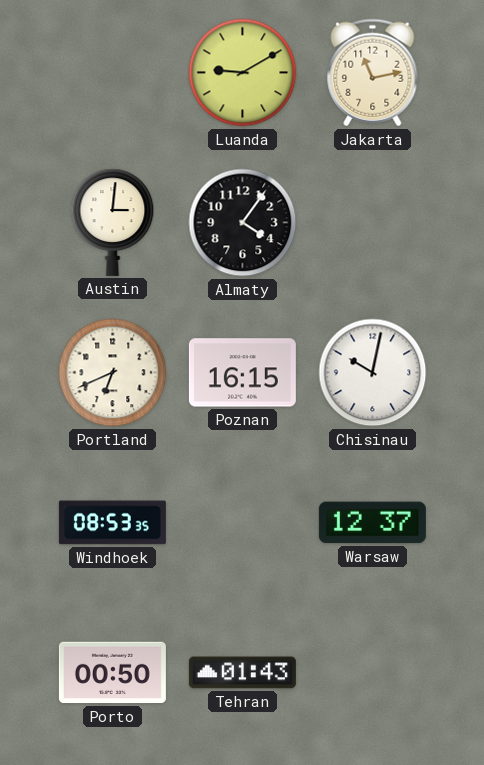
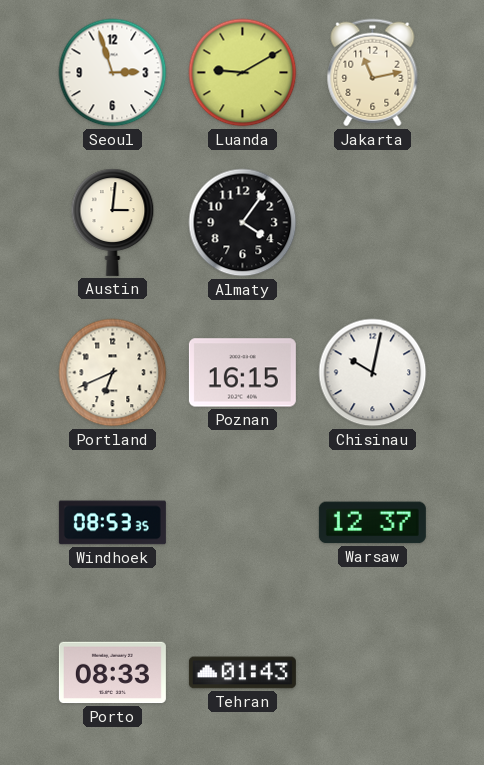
Seoul: none -> 2:57 (113, 73)
Porto: 00:50 -> 08:33 (112, 673)
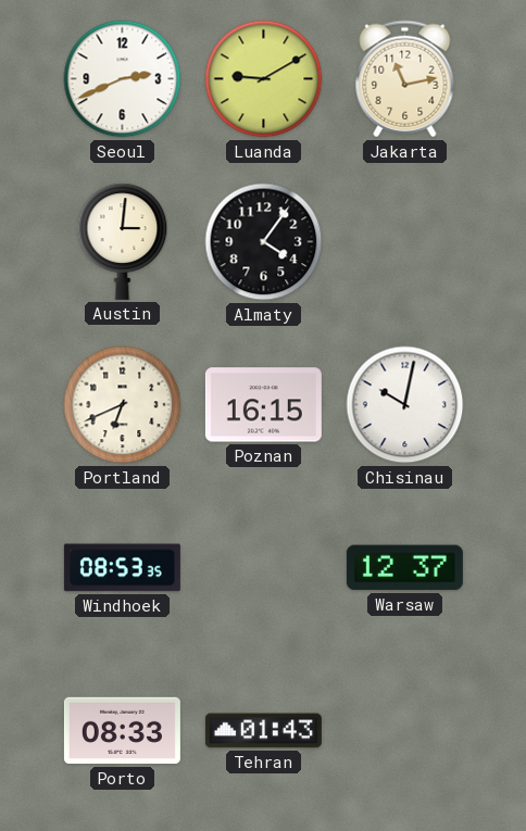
Seoul: 2:57 -> 2:41 (123, 79)
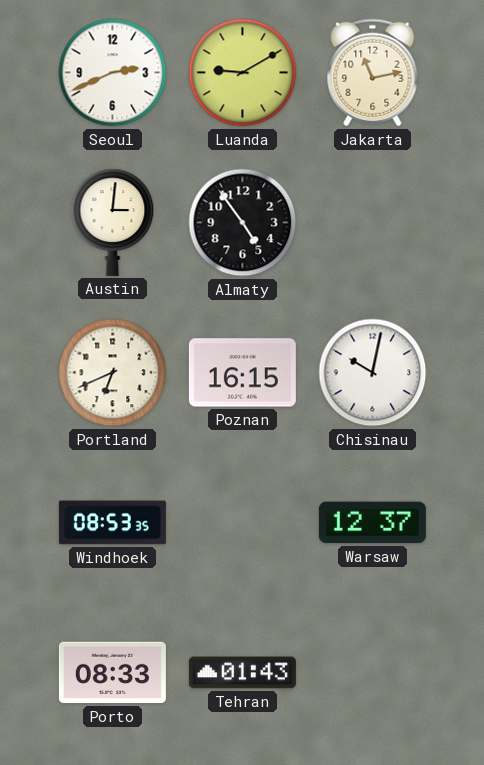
Almaty: 4:06 -> 4:54 (243, 223)
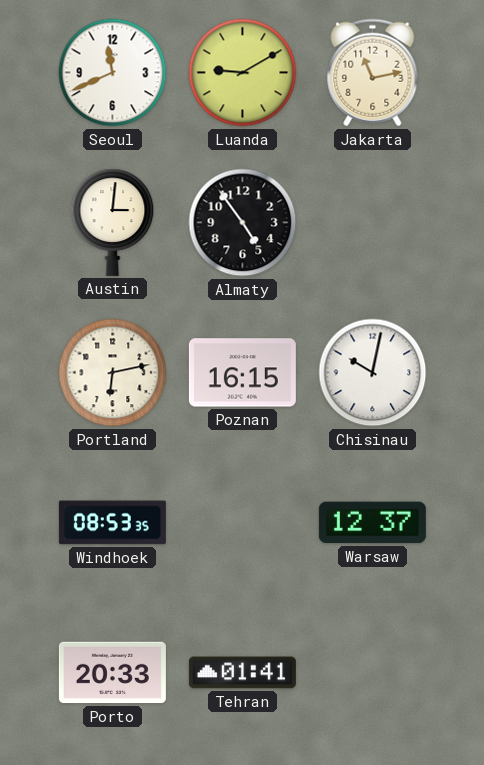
Seoul: 2:41 -> 11:41 (113, 73)
Portland: 6:41 -> 6:13 (113, 373)
Porto: 08:33 -> 20:33 (112, 673)
Tehran: 01:43 -> 01:41 (242, 673)
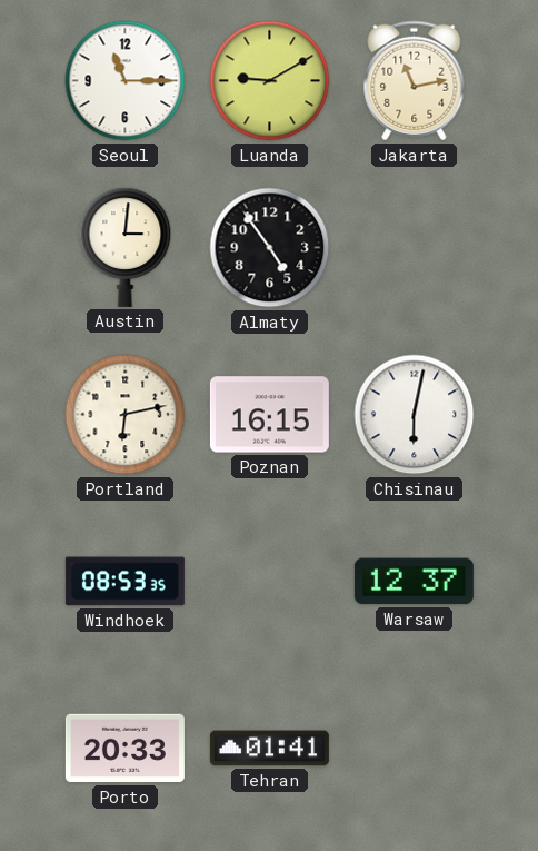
Seoul: 11:41 -> 11:15 (126, 81)
Chisinau: 10:02 -> 6:02 (415, 415)
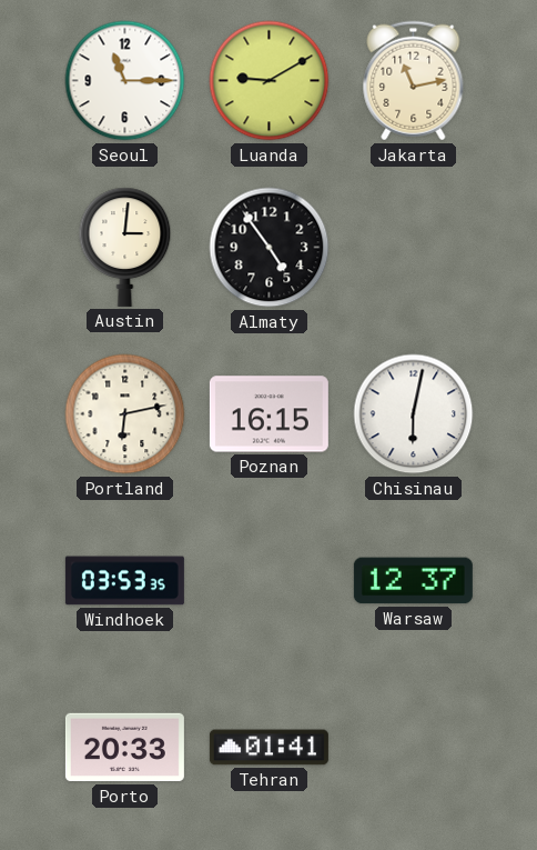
Windhoek: 08:53 -> 03:53 (124, 581)
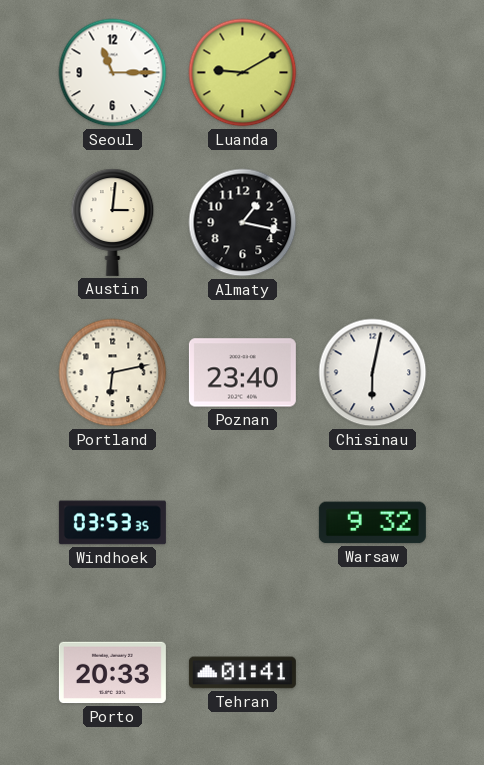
Jakarta: 11:13 -> none (414, 81)
Almaty: 4:54 -> 1:17 (243, 223)
Poznan: 16:15 -> 23:40 (242, 373)
Warsaw: 12:37 -> 9:32 (372, 523)
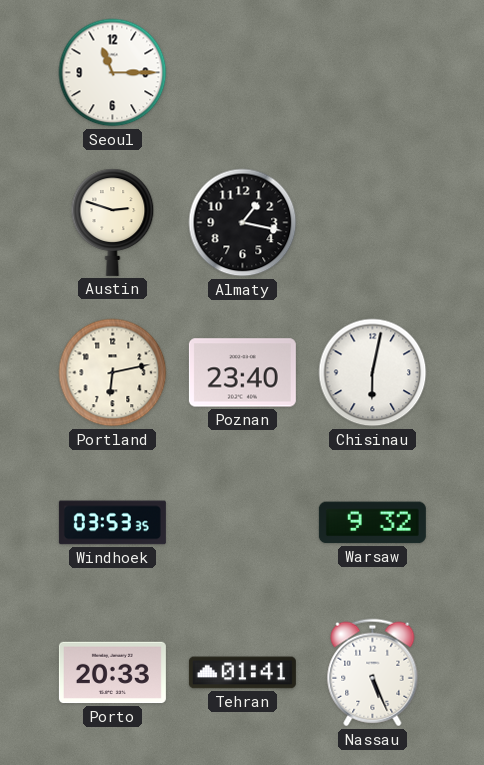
Luanda: 9:10 -> none (243, 73)
Austin: 3:01 -> 2:48 (113, 222)
Nassau: none -> 5:26 (373, 673)
